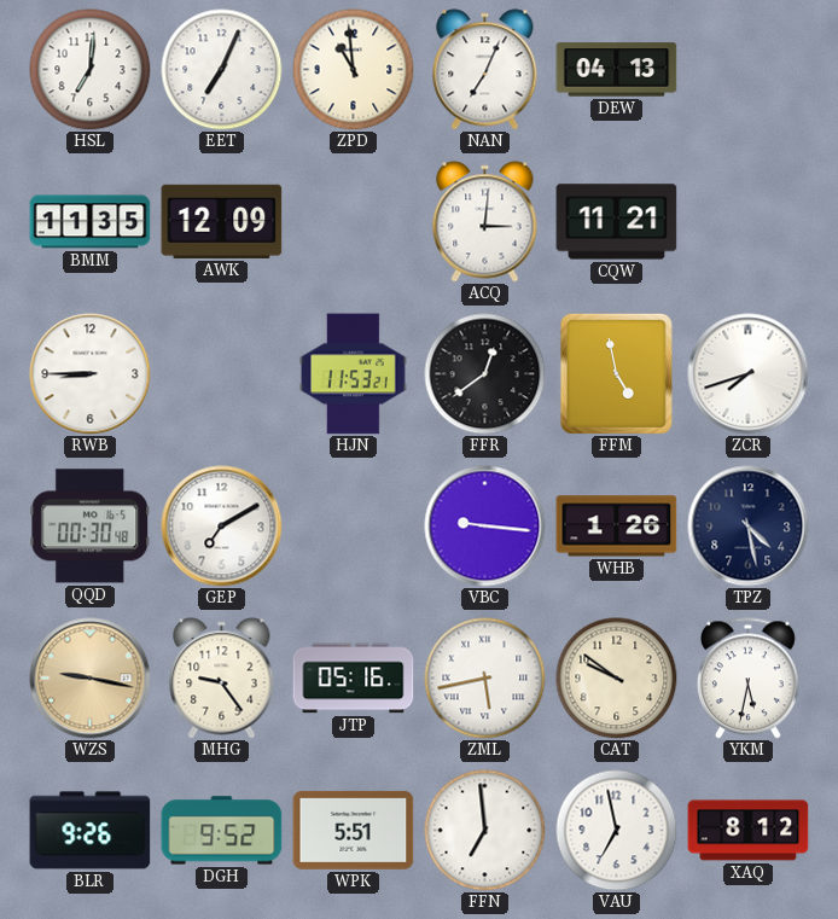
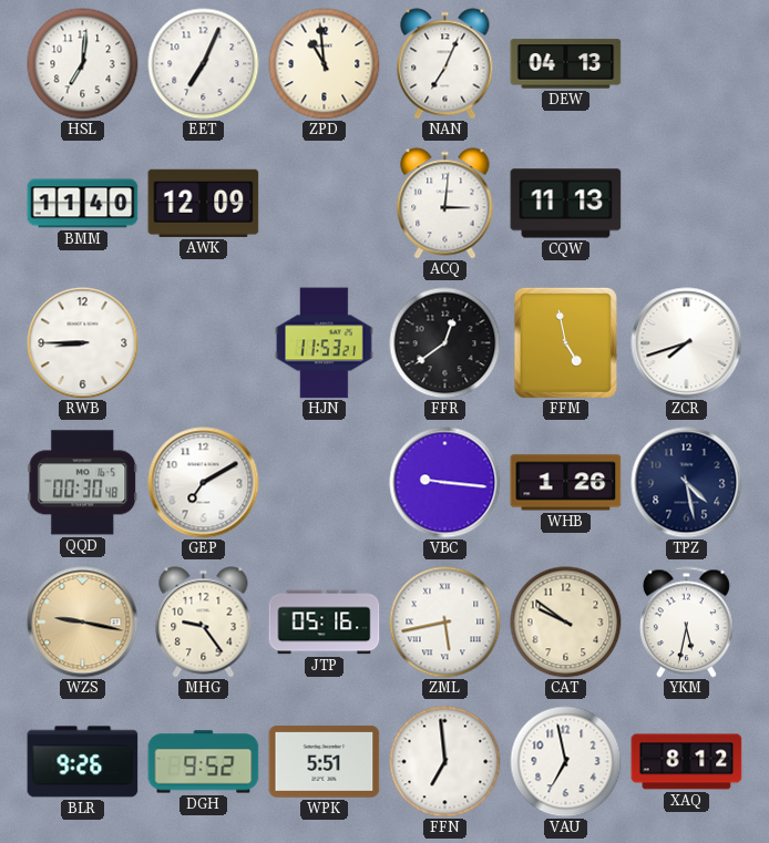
BMM: 11:35 -> 11:40 (83, 204)
CQW: 11:21 -> 11:13 (566, 204)
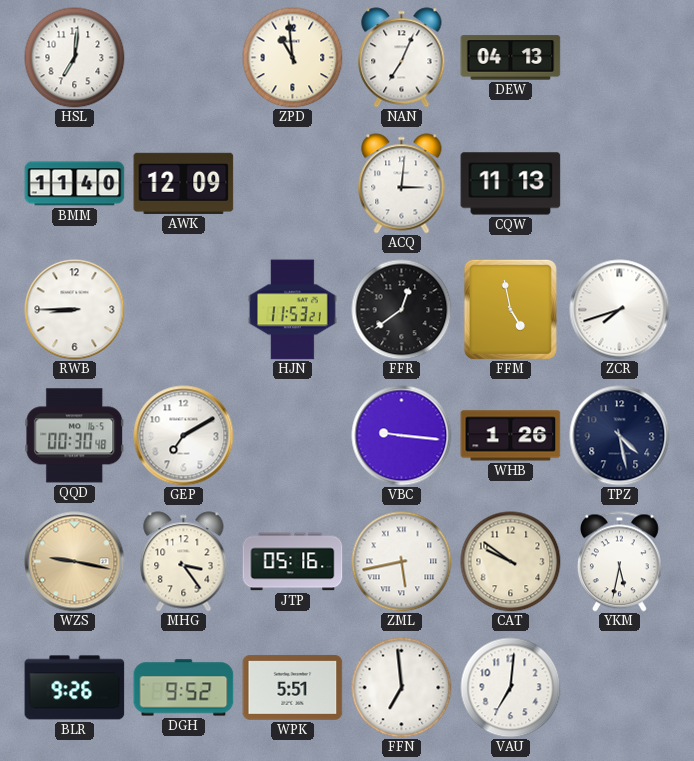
EET: 7:04 -> none (204, 64)
MHG: 9:24 -> 3:24 (184, 562)
VAU: 6:58 -> 7:01 (511, 688)
XAQ: 8:12 -> none (687, 762)
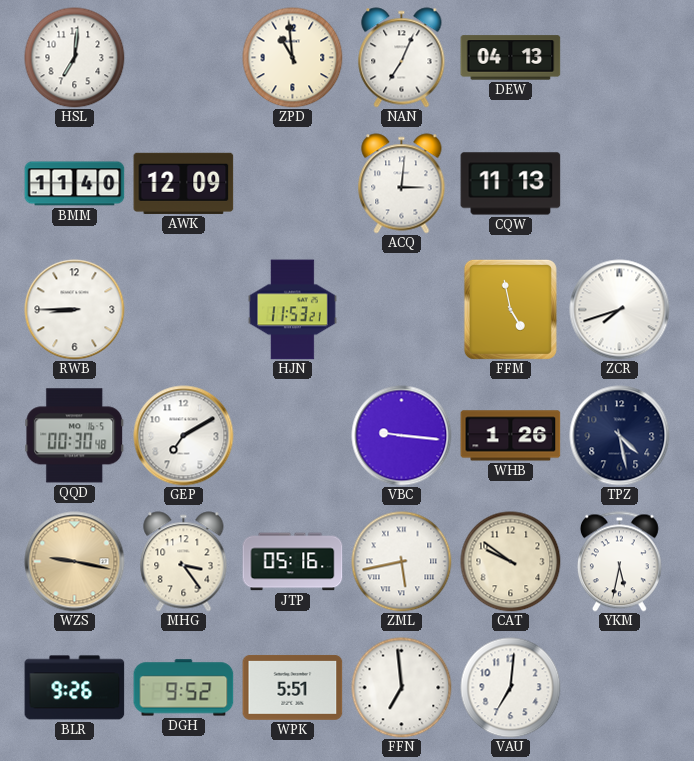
FFR: 12:39 -> none (402, 310)
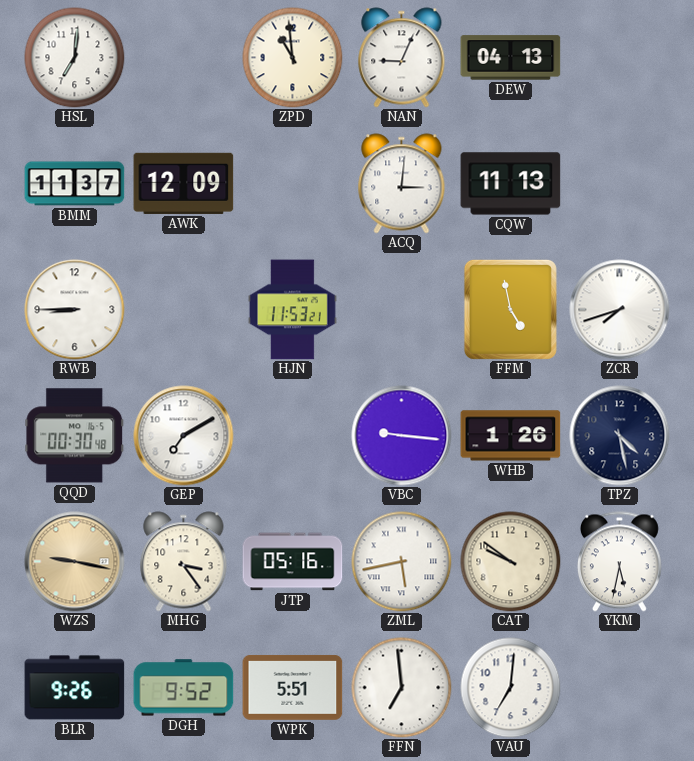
NAN: 7:04 -> 9:04 (402, 58)
BMM: 11:40 -> 11:37 (75, 184)
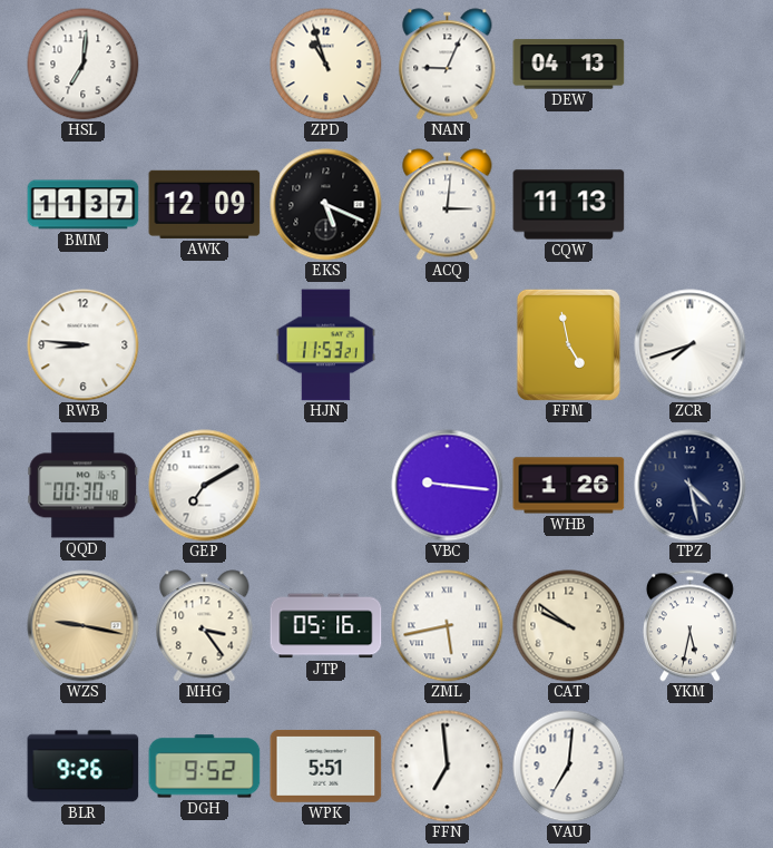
ZPD: 10:59 -> 10:57 (326, 65)
EKS: none -> 5:19 (326, 205)
RWB: 8:45 -> 8:46 (84, 345)
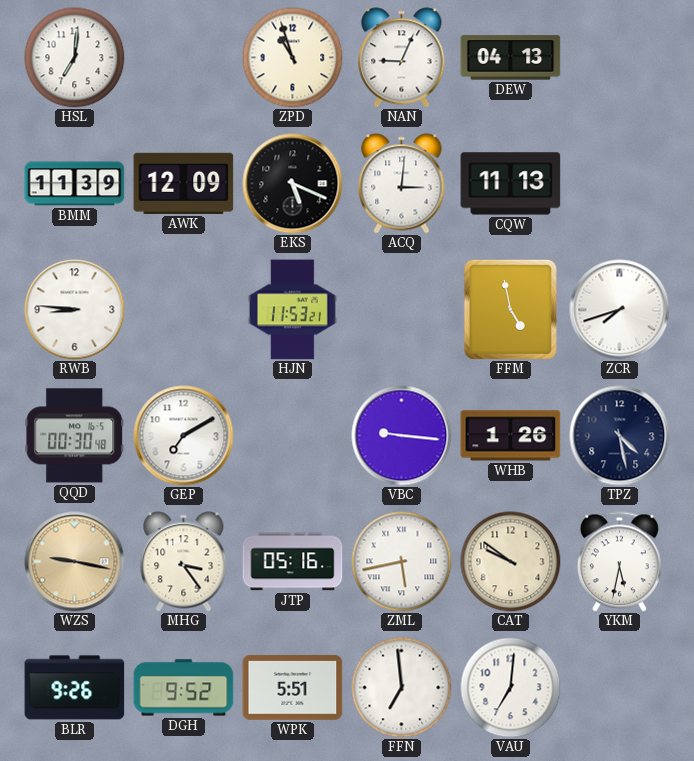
BMM: 11:37 -> 11:39 (75, 184)
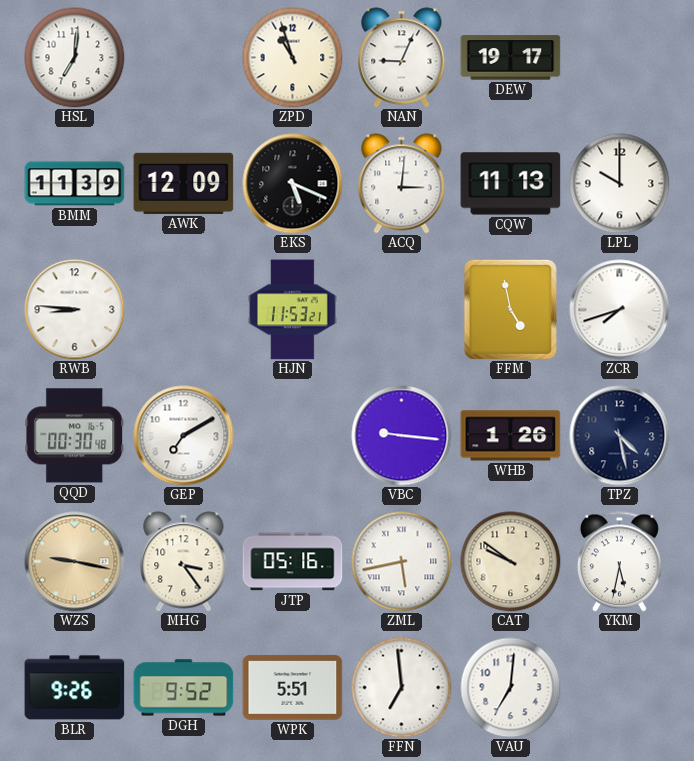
DEW: 04:13 -> 19:17 (511, 58)
LPL: none -> 10:00 (620, 184)
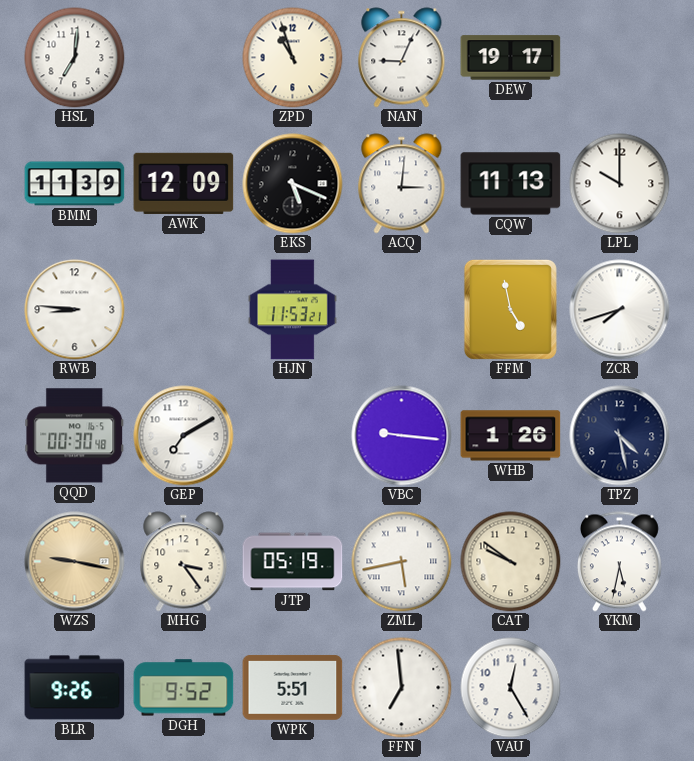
JTP: 05:16 -> 05:19 (293, 562)
VAU: 7:01 -> 12:25 (511, 688)
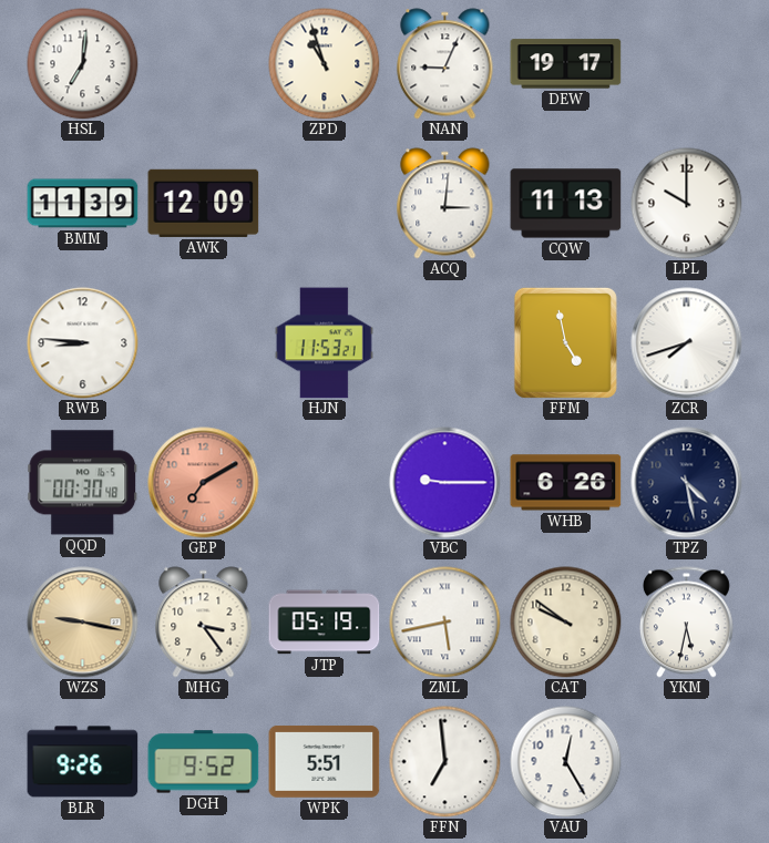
EKS: 5:19 -> none (293, 184)
GEP dial: white -> salmon (204, 483)
VBC: 9:16 -> 9:15 (445, 483)
WHB: 1:26 -> 6:26 (566, 483)
